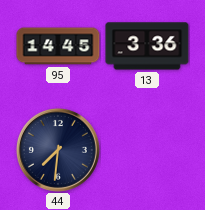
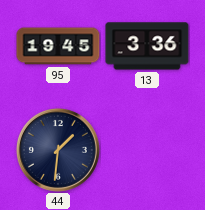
95: 14:45 -> 19:45 (58, 46)
44: 7:31 -> 1:31 (58, 150)
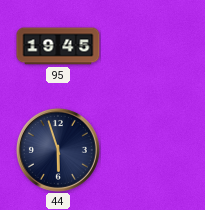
13: 3:36 -> none (147, 46)
44: 1:31 -> 5:57 (58, 150)
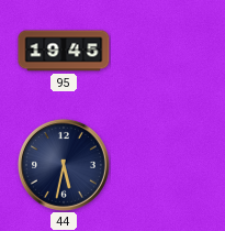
44: 5:57 -> 5:32 (64, 165)
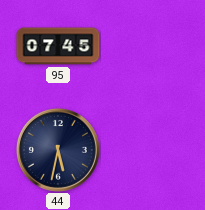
95: 19:45 -> 07:45 (58, 46)
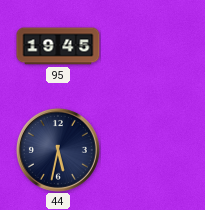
95: 07:45 -> 19:45 (58, 46)
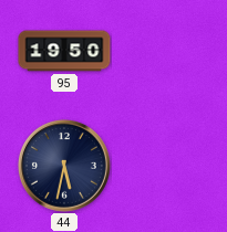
95: 19:45 -> 19:50 (64, 51)
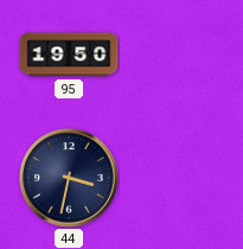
44: 5:32 -> 3:32 (69, 178)
